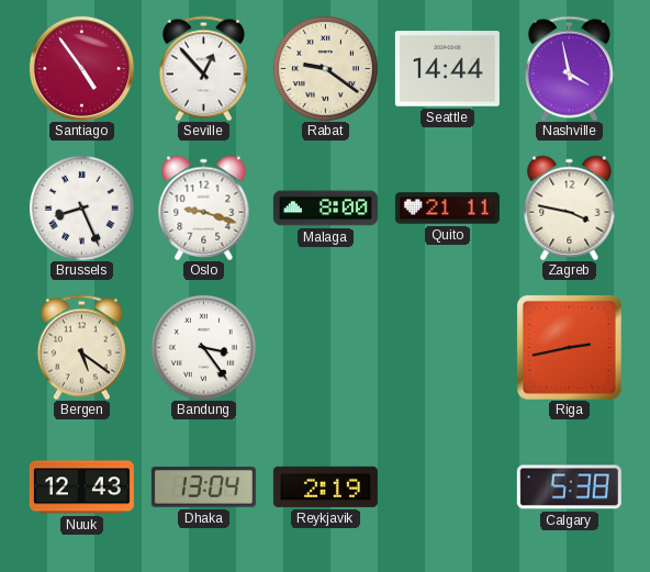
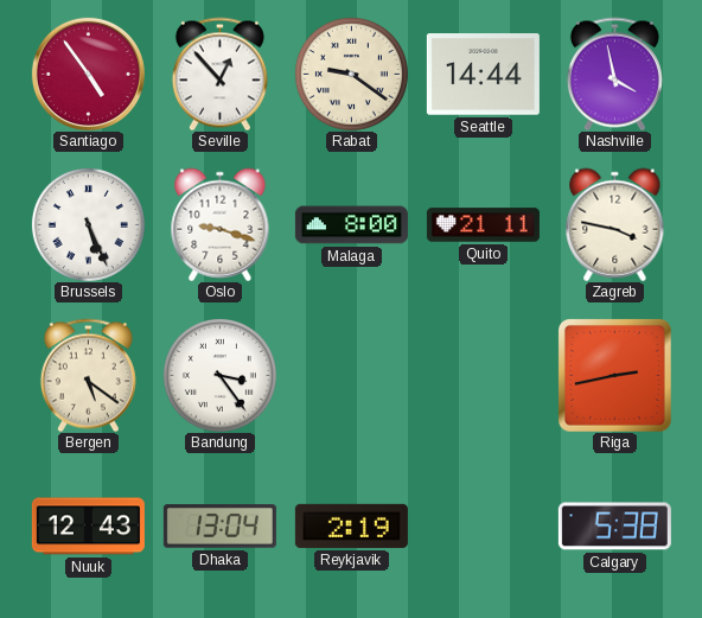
Brussels: 8:26 -> 5:26 (88, 224)
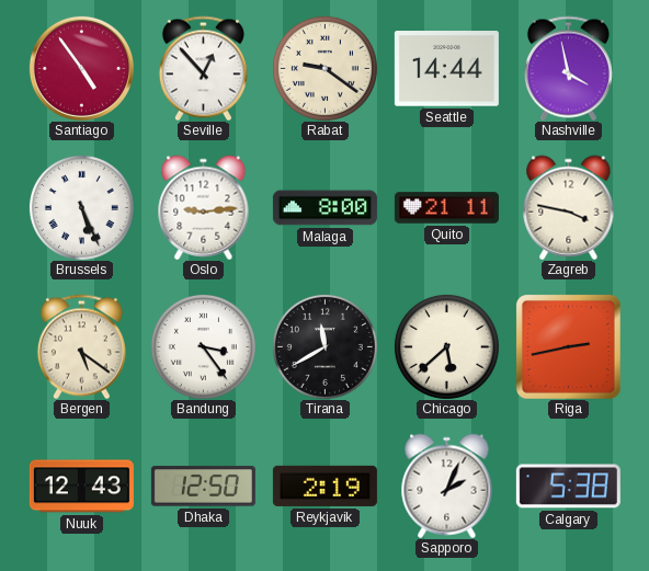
Oslo: 9:18 -> 9:14 (204, 207)
Tirana: none -> 11:40 (324, 346)
Chicago: none -> 5:38 (446, 346)
Dhaka: 13:04 -> 12:50 (203, 487)
Sapporo: none -> 2:04 (447, 486)
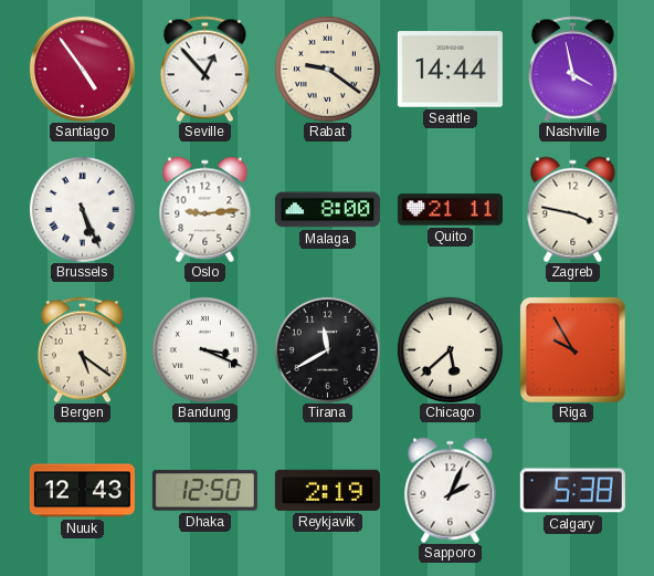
Bandung: 3:24 -> 3:19 (204, 349)
Riga: 2:43 -> 9:55 (572, 349)
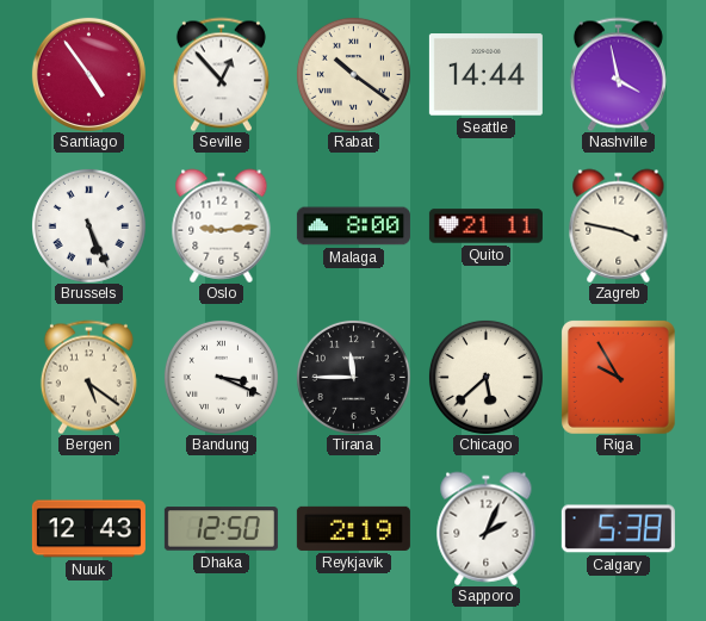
Rabat: 9:21 -> 10:21 (353, 74)
Tirana: 11:40 -> 11:45 (353, 377)
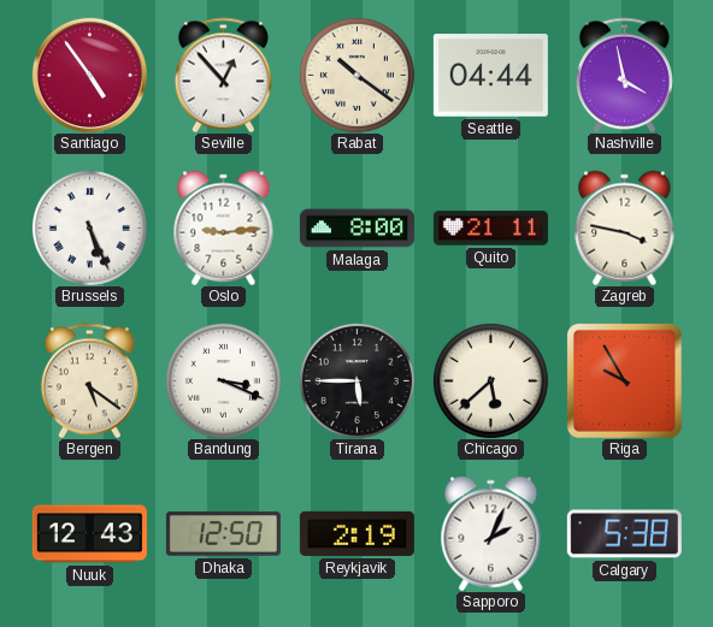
Seattle: 14:44 -> 04:44 (490, 76)
Tirana: 11:45 -> 5:45 (356, 380)
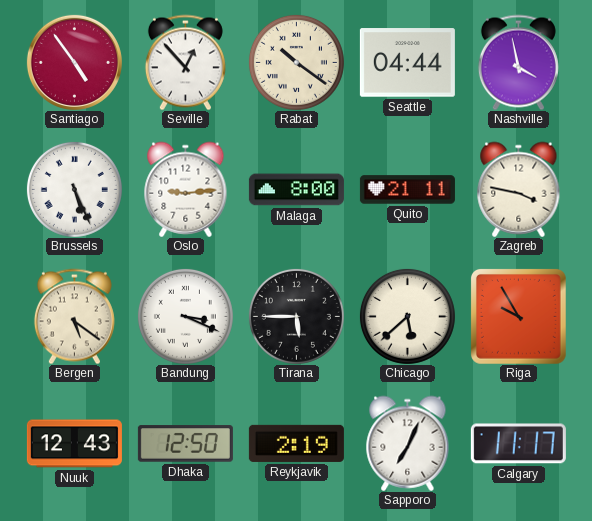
Sapporo: 2:04 -> 7:04 (408, 443)
Calgary: 5:38 -> 11:17 (518, 444)
